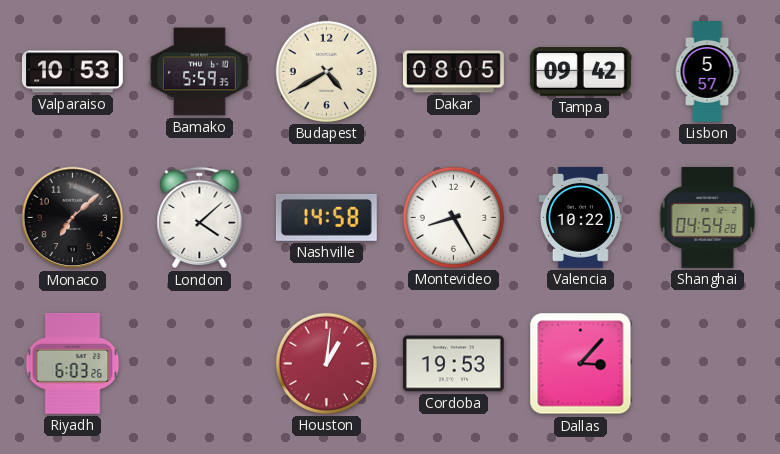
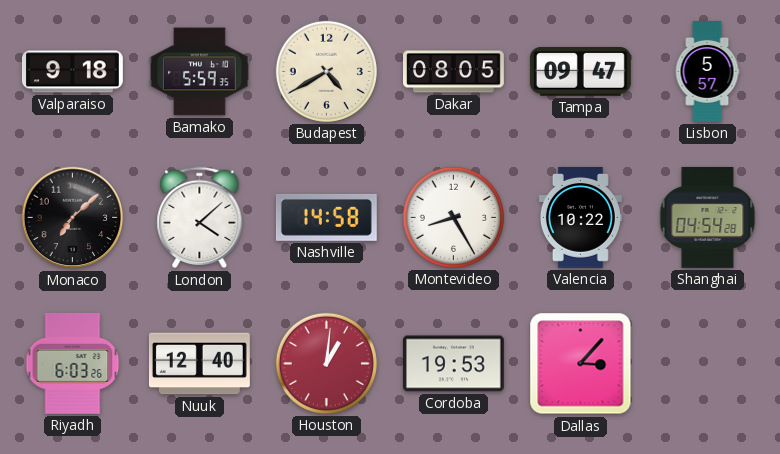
Valparaiso: 10:53 -> 9:18 (72, 72)
Tampa: 09:42 -> 09:47 (580, 72)
Nuuk: none -> 12:40 (199, 364)
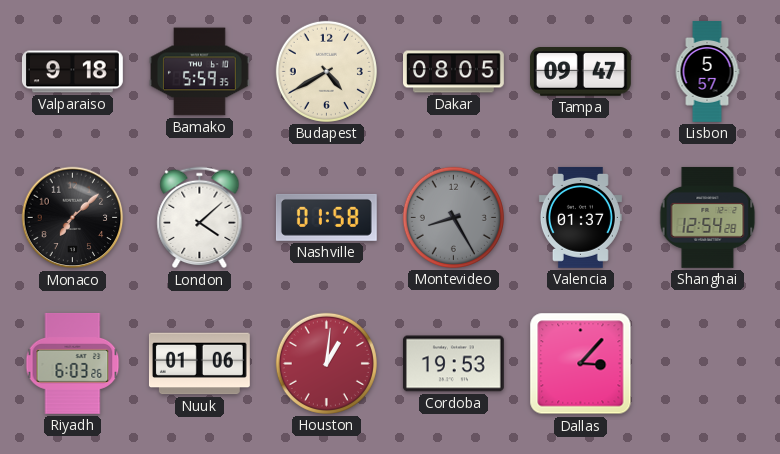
Nashville: 14:58 -> 01:58 (326, 217)
Montevideo dial: white -> grey (453, 217)
Valencia: 10:22 -> 01:37 (580, 217)
Shanghai: 04:54 -> 12:54 (708, 217)
Nuuk: 12:40 -> 01:06 (199, 364)
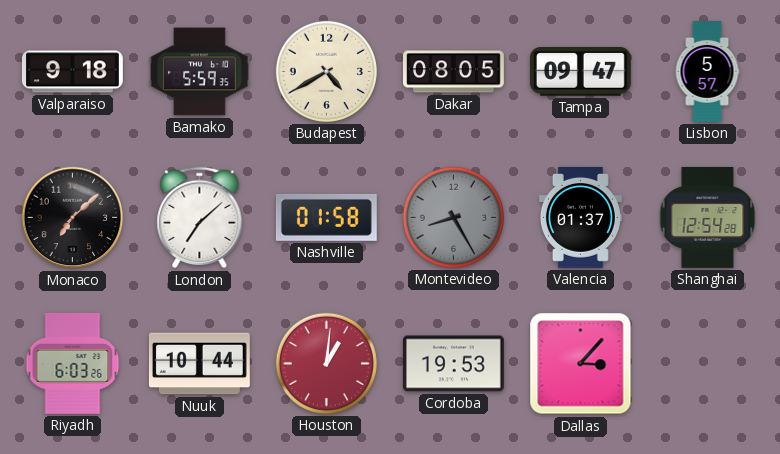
London: 4:08 -> 7:08 (200, 218)
Nuuk: 01:06 -> 10:44 (199, 364)
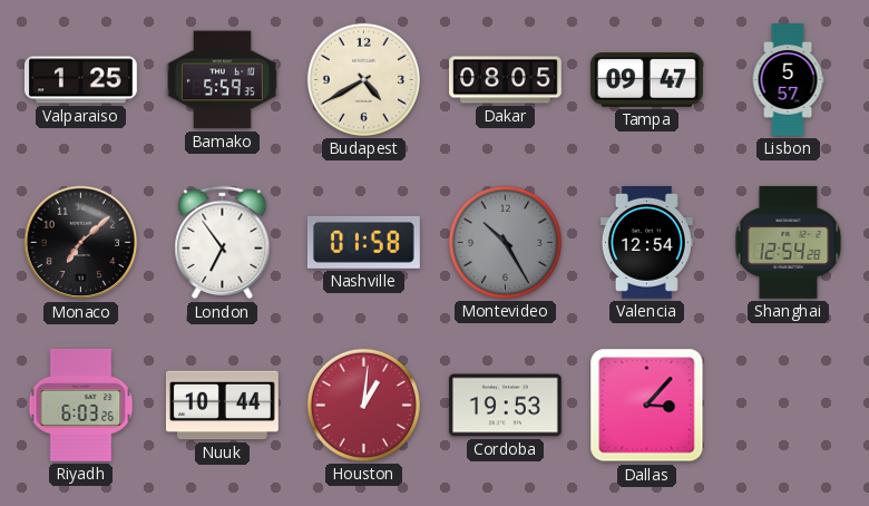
Valparaiso: 9:18 -> 1:25 (80, 80)
London: 7:08 -> 6:54 (223, 243)
Montevideo: 8:25 -> 10:25 (505, 242)
Valencia: 01:37 -> 12:54 (646, 242)
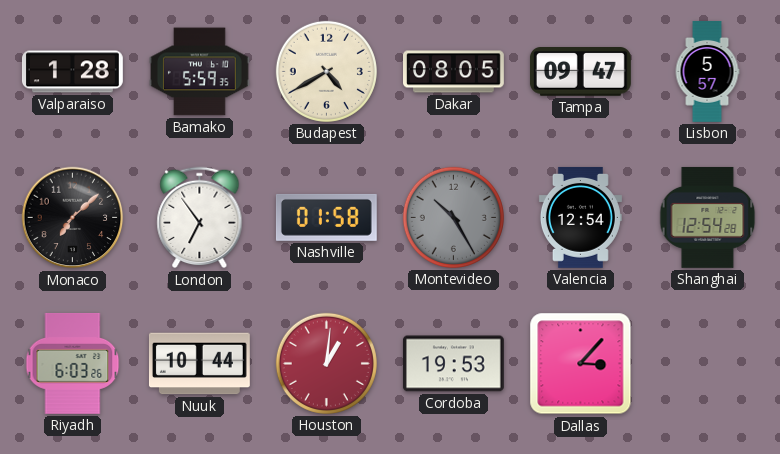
Valparaiso: 1:25 -> 1:28 (72, 72)
